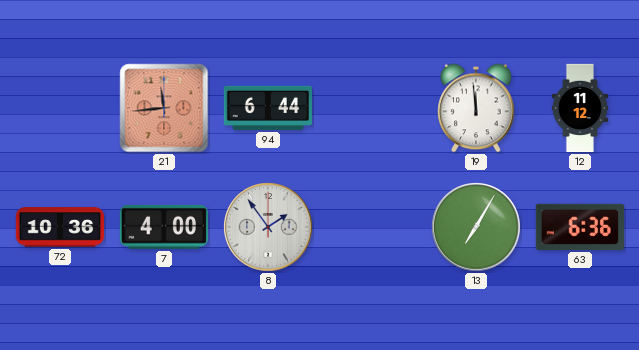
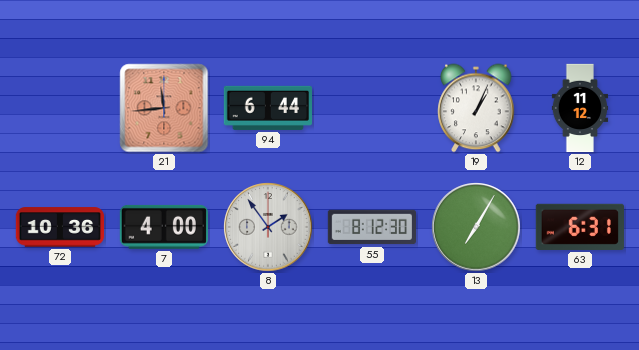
19: 11:59 -> 1:04 (476, 108)
55: none -> 8:12 (371, 227)
63: 6:36 -> 6:31 (580, 227)
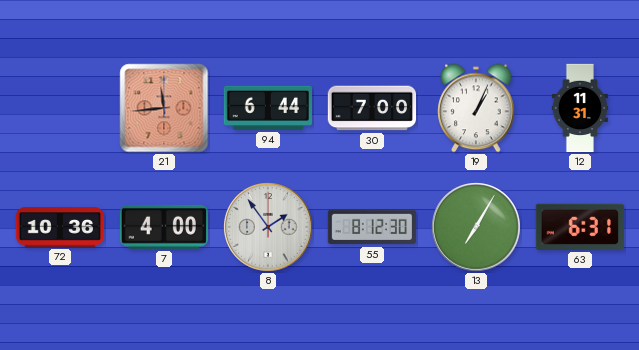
30: none -> 7:00 (372, 108)
12: 11:12 -> 11:31 (580, 108)
